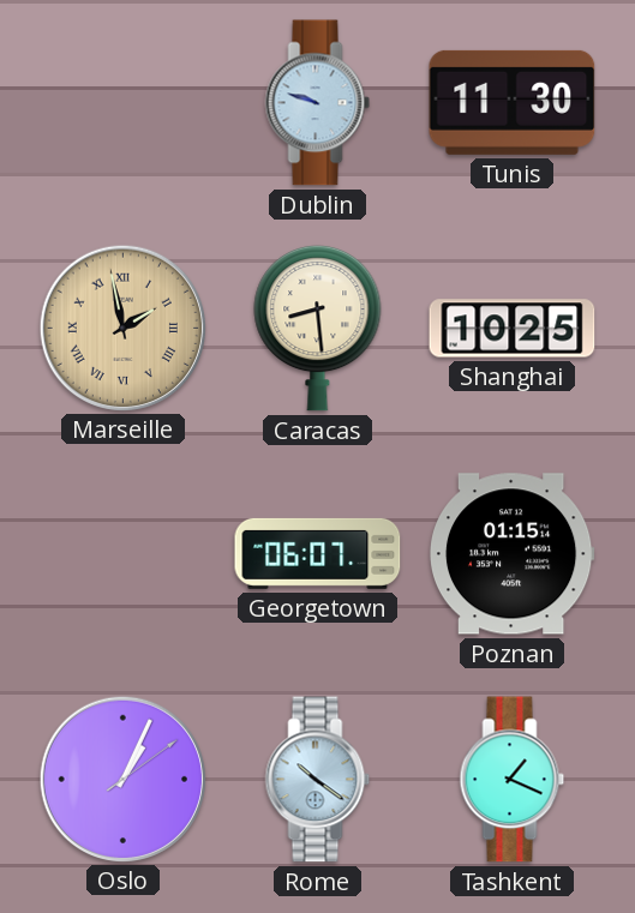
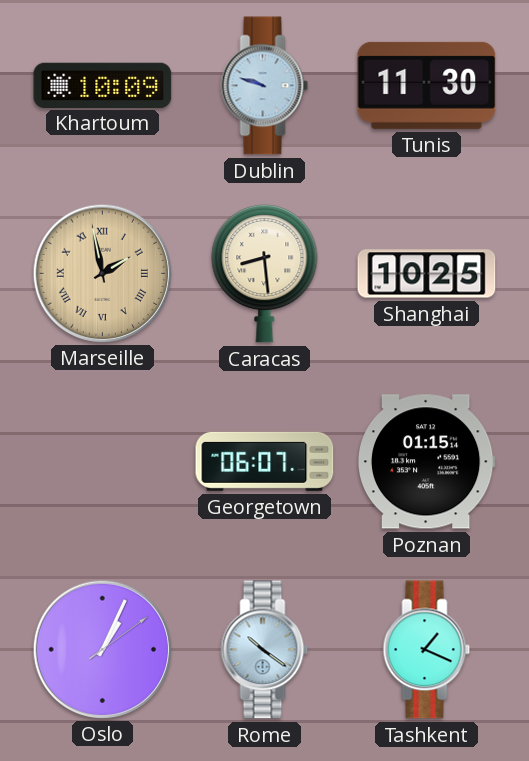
Khartoum: none -> 10:09 (103, 85)
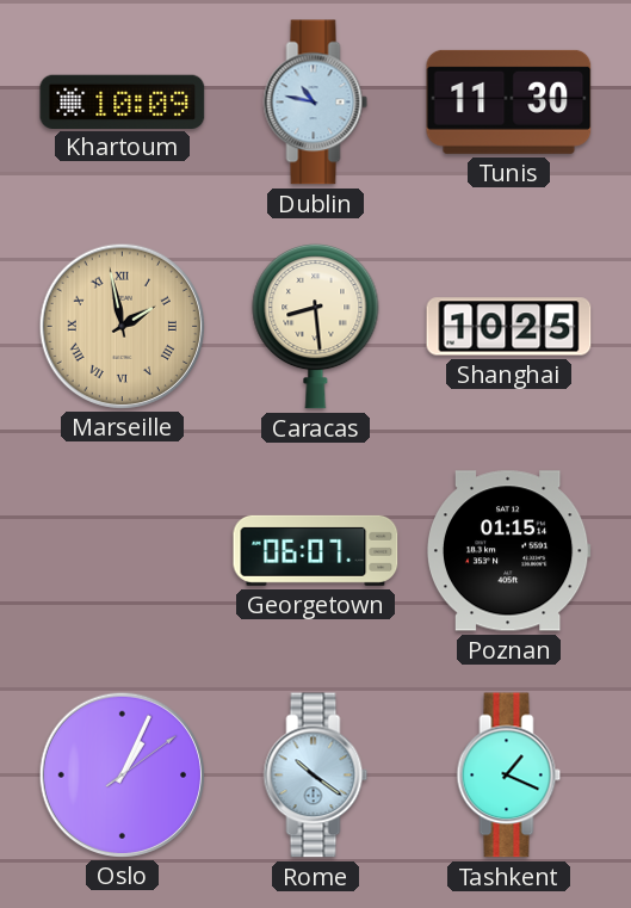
Dublin: 9:48 -> 10:47 (316, 103)
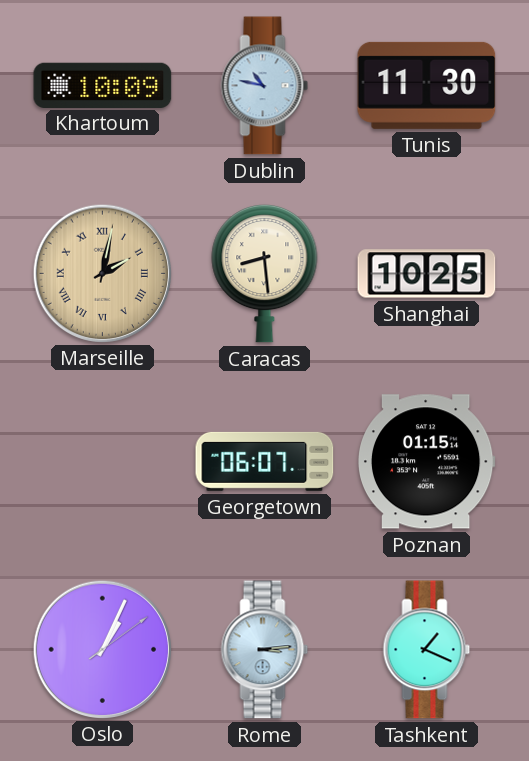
Marseille: 1:58 -> 2:02 (102, 273)
Rome: 10:21 -> 3:14 (265, 650)
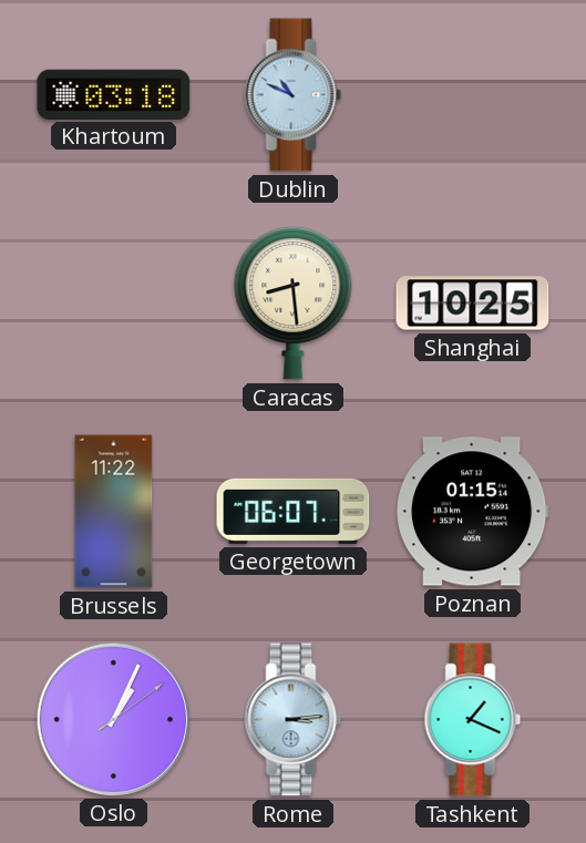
Khartoum: 10:09 -> 03:18 (114, 94)
Dublin: 10:47 -> 10:49 (294, 95)
Tunis: 11:30 -> none (427, 85)
Marseille: 2:02 -> none (102, 273)
Brussels: none -> 11:22 (114, 512)
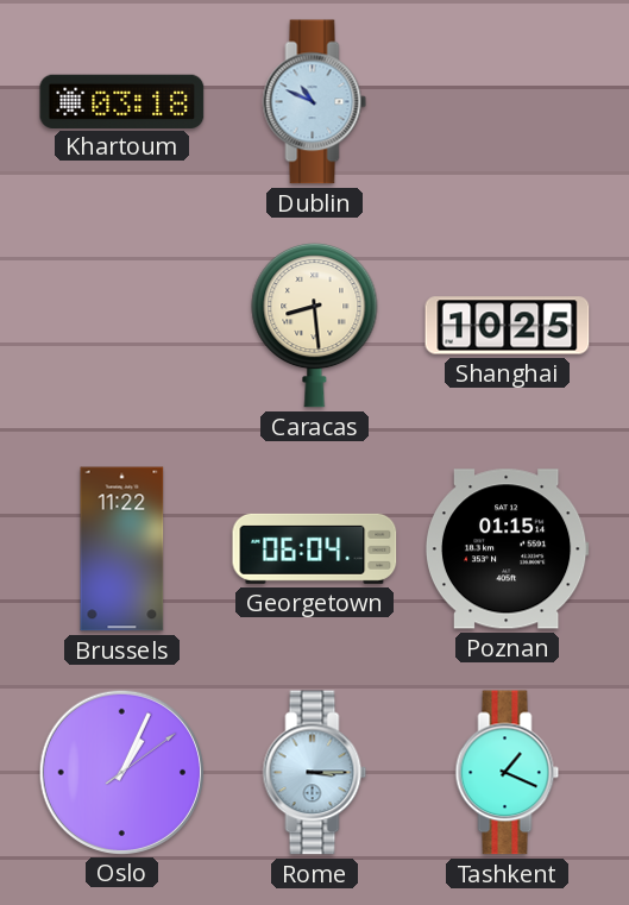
Georgetown: 06:07 -> 06:04 (315, 548)
Rome: 3:14 -> 3:15 (315, 773)
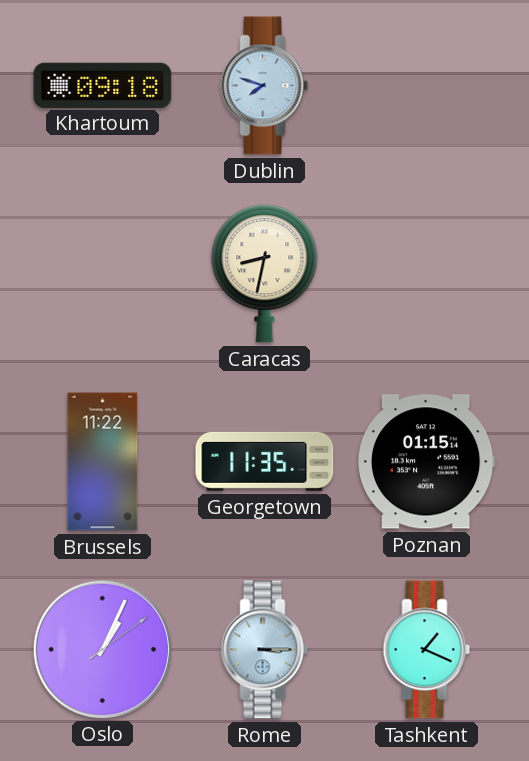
Khartoum: 03:18 -> 09:18 (103, 85)
Dublin: 10:49 -> 7:48 (265, 86)
Caracas: 8:29 -> 8:32 (265, 273)
Shanghai: 10:25 -> none (508, 326)
Georgetown: 06:04 -> 11:35 (265, 461)
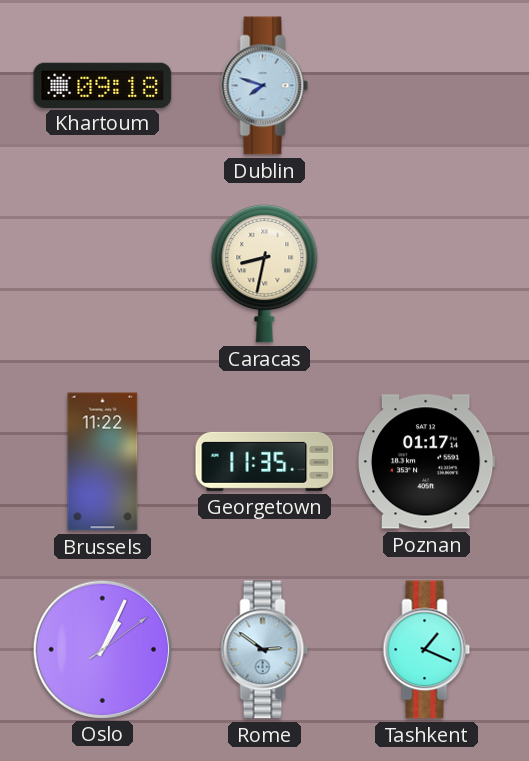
Poznan: 01:15 -> 01:17 (426, 462)
Rome: 3:15 -> 2:51 (265, 650)
